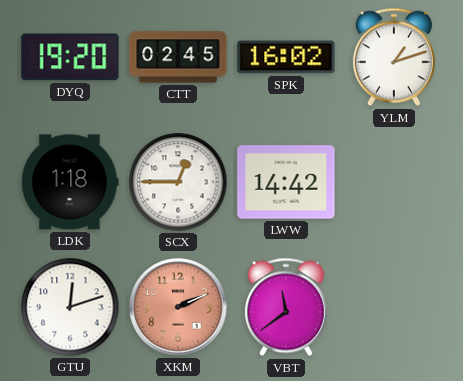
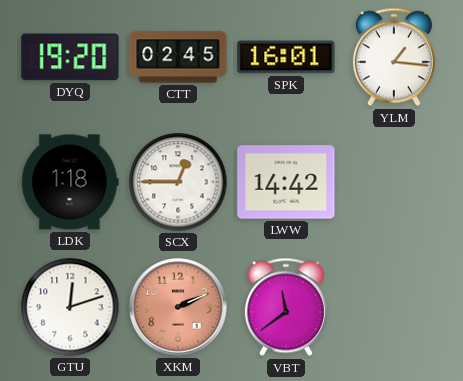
SPK: 16:02 -> 16:01 (286, 57)
YLM: 1:12 -> 1:16 (394, 57)
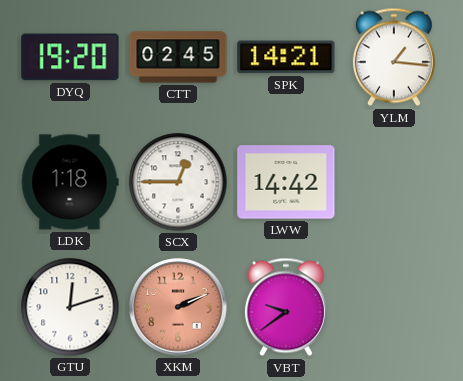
SPK: 16:01 -> 14:21 (286, 57)
VBT: 11:39 -> 9:39 (286, 307)
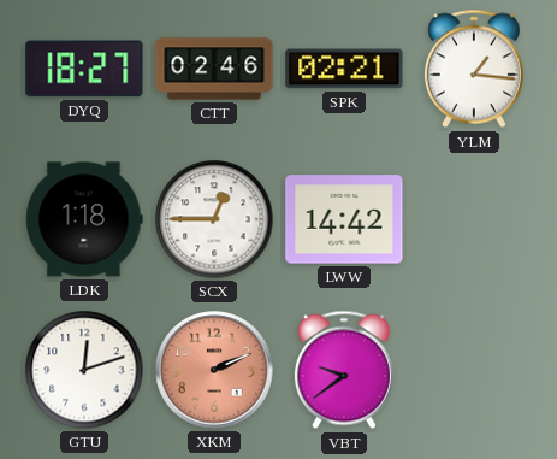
DYQ: 19:20 -> 18:27 (84, 69)
CTT: 02:45 -> 02:46 (214, 69)
SPK: 14:21 -> 02:21 (344, 69)
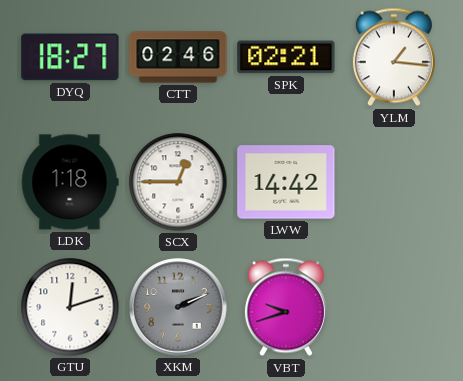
XKM dial: salmon -> grey (178, 307)
VBT: 9:39 -> 9:42 (286, 307)
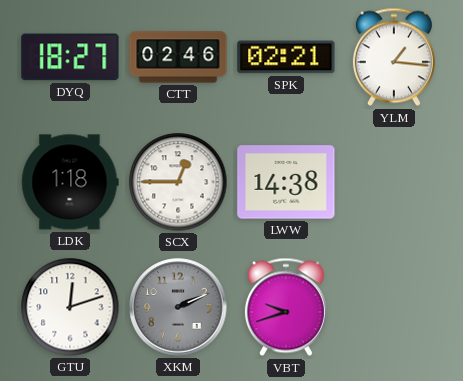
LWW: 14:42 -> 14:38 (286, 182)
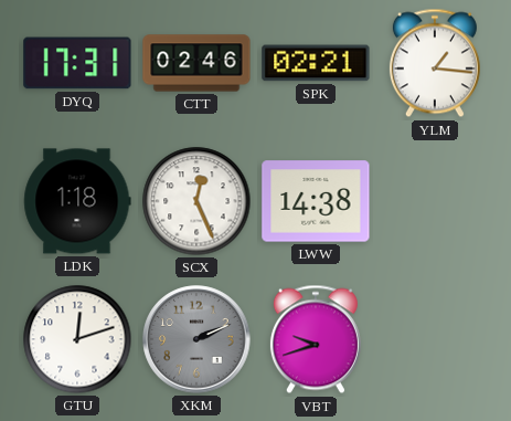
DYQ: 18:27 -> 17:31 (77, 63)
SCX: 12:45 -> 12:26 (196, 201)
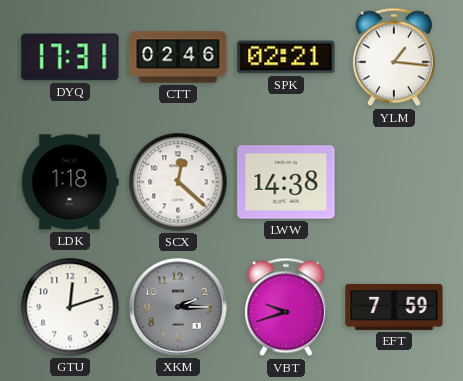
SCX: 12:26 -> 12:22 (178, 182)
XKM: 2:11 -> 2:15 (178, 307)
EFT: none -> 7:59 (394, 307)
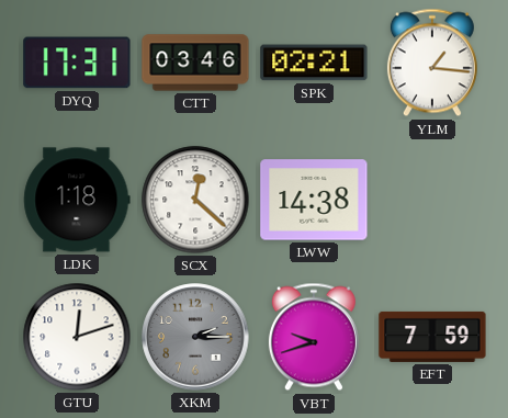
CTT: 02:46 -> 03:46 (195, 63)
